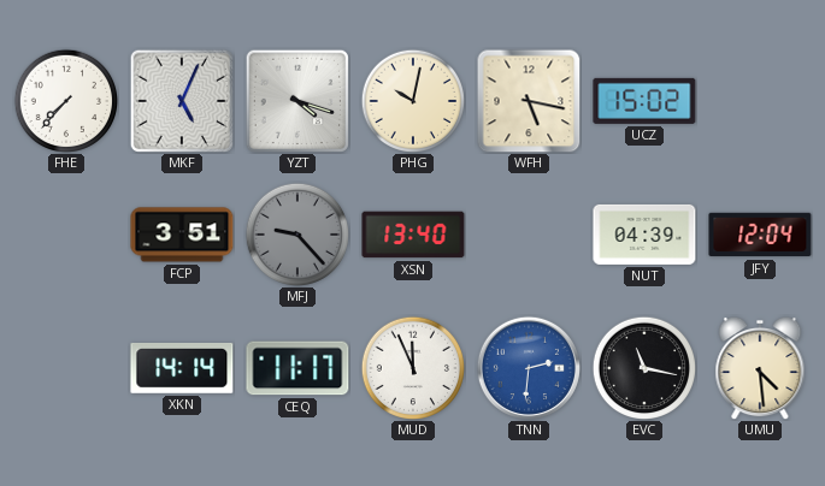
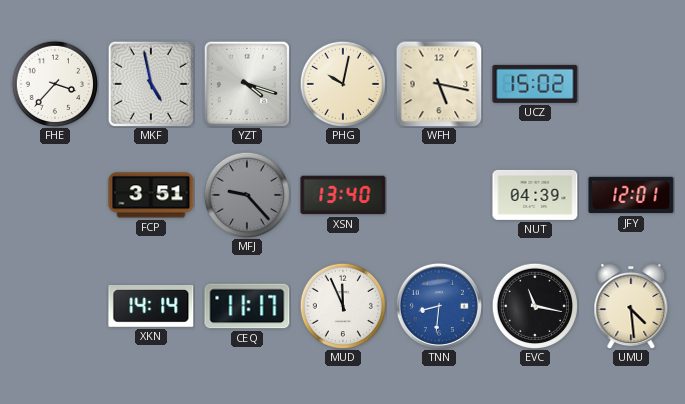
FHE: 7:37 -> 3:37 (54, 83)
MKF: 5:04 -> 4:58 (151, 84)
JFY: 12:04 -> 12:01 (631, 195)
TNN: 2:31 -> 8:31 (439, 306)
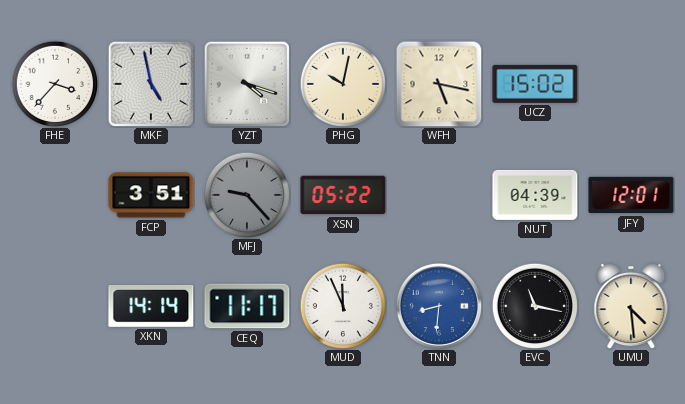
XSN: 13:40 -> 05:22 (343, 195)
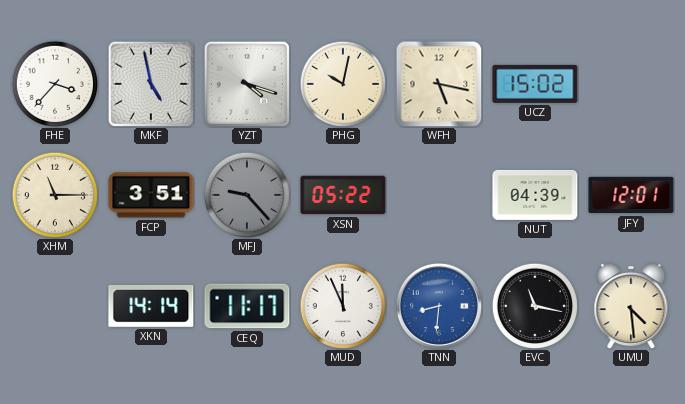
XHM: none -> 11:15 (54, 194)
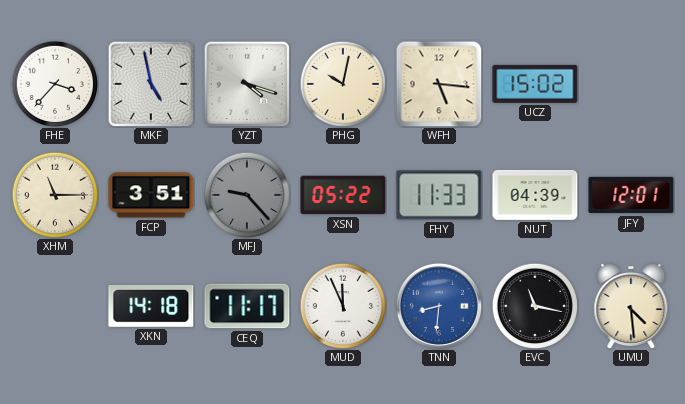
WFH: 5:17 -> 5:16 (439, 84)
FHY: none -> 11:33 (439, 195)
XKN: 14:14 -> 14:18 (151, 306)
